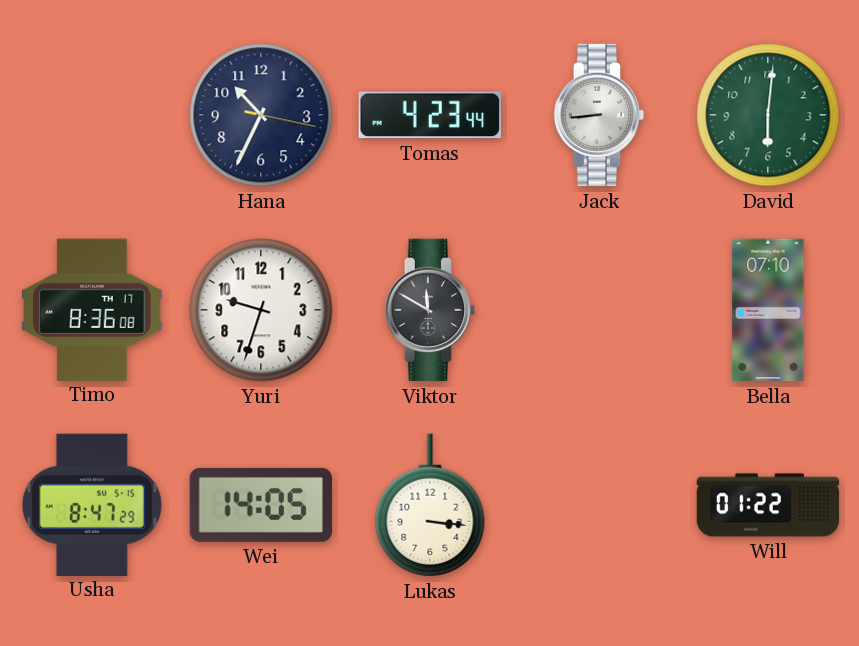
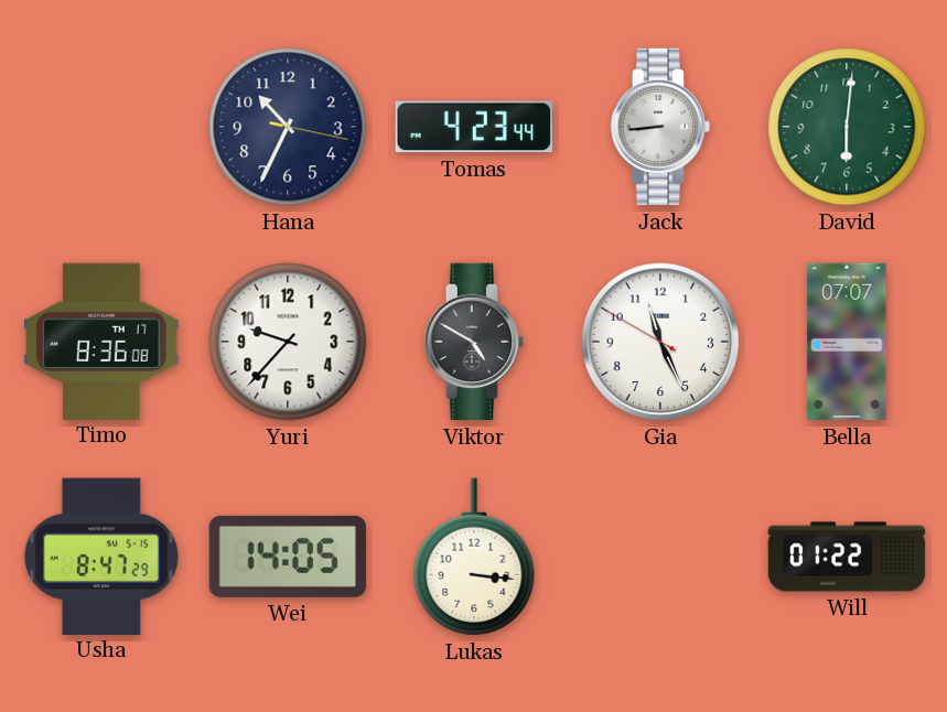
Yuri: 9:33 -> 9:37 (288, 342)
Viktor: 11:50 -> 4:50 (474, 342)
Gia: none -> 11:25 (660, 342)
Bella: 07:10 -> 07:07 (847, 342)
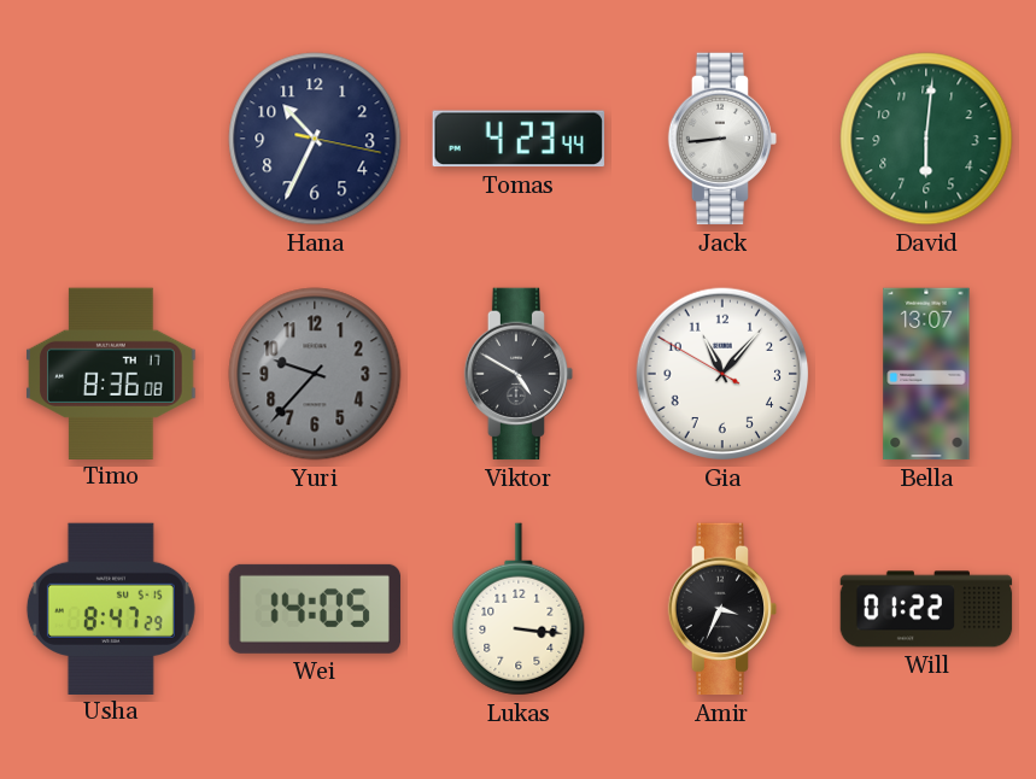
Yuri dial: white -> grey (315, 374)
Gia: 11:25 -> 11:06 (722, 374)
Bella: 07:07 -> 13:07 (926, 374)
Amir: none -> 3:34 (722, 609)
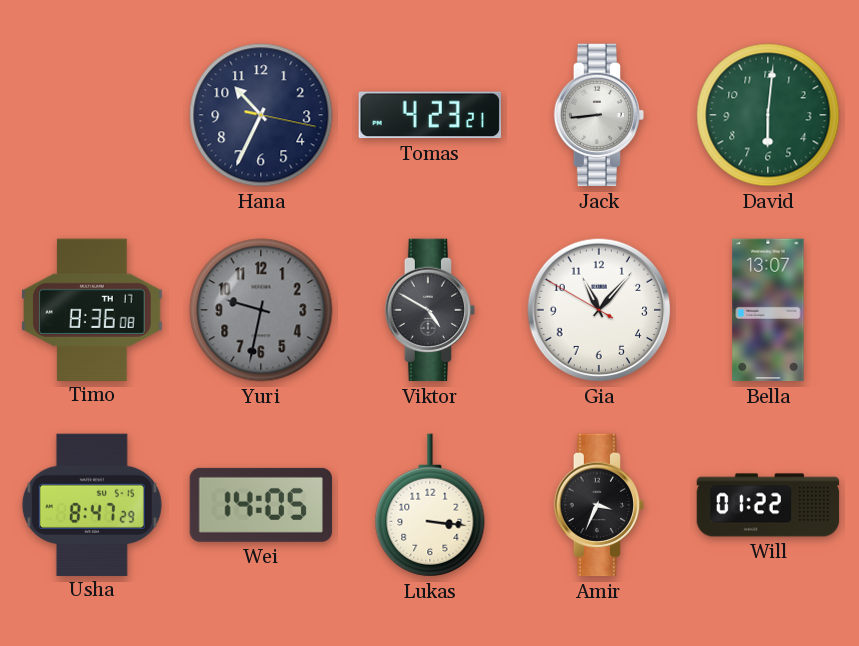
Tomas: 4:23:44 -> 4:23:21 (430, 115)
Yuri: 9:37 -> 9:32 (261, 310)
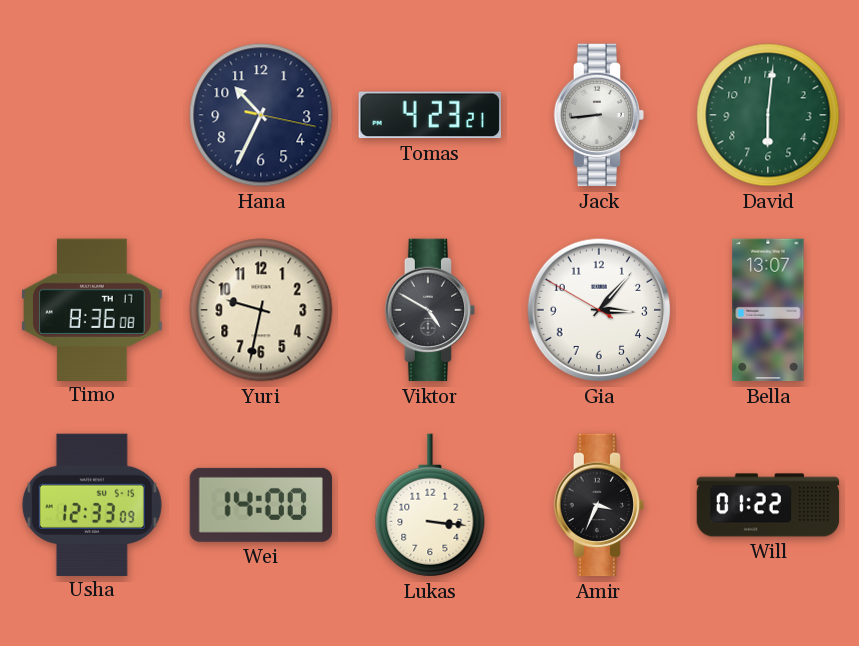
Yuri dial: grey -> cream (261, 310)
Gia: 11:06 -> 3:06 (599, 310)
Usha: 8:47 -> 12:33 (92, 504)
Wei: 14:05 -> 14:00 (260, 505)
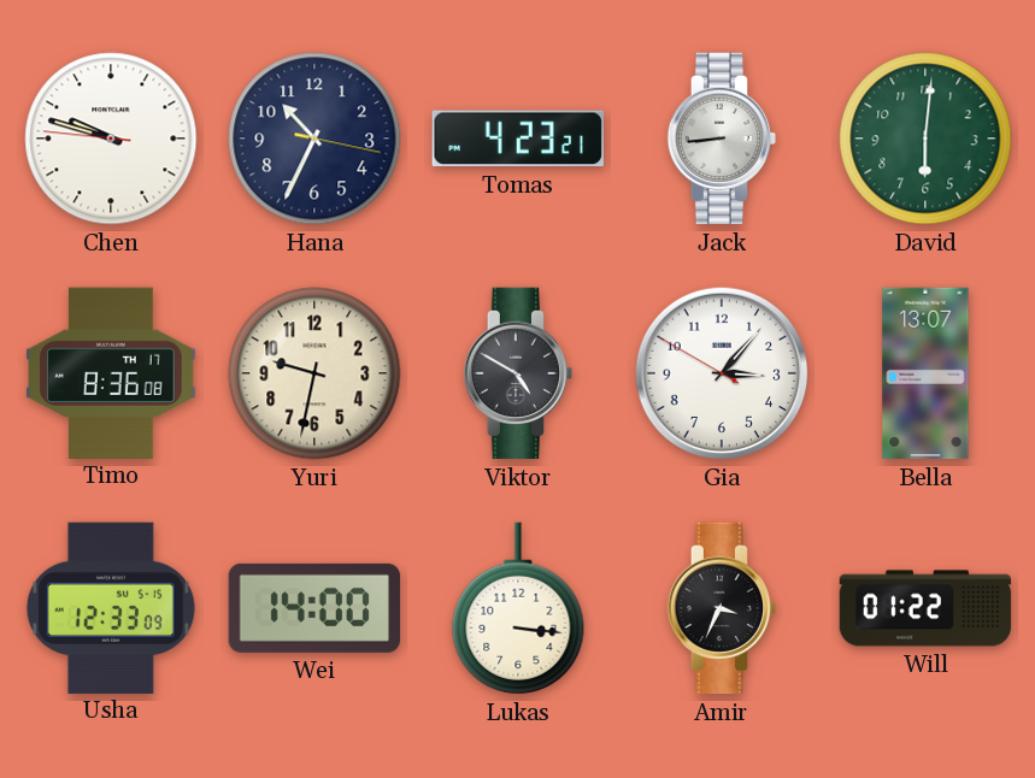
Chen: none -> 9:47 (111, 138)
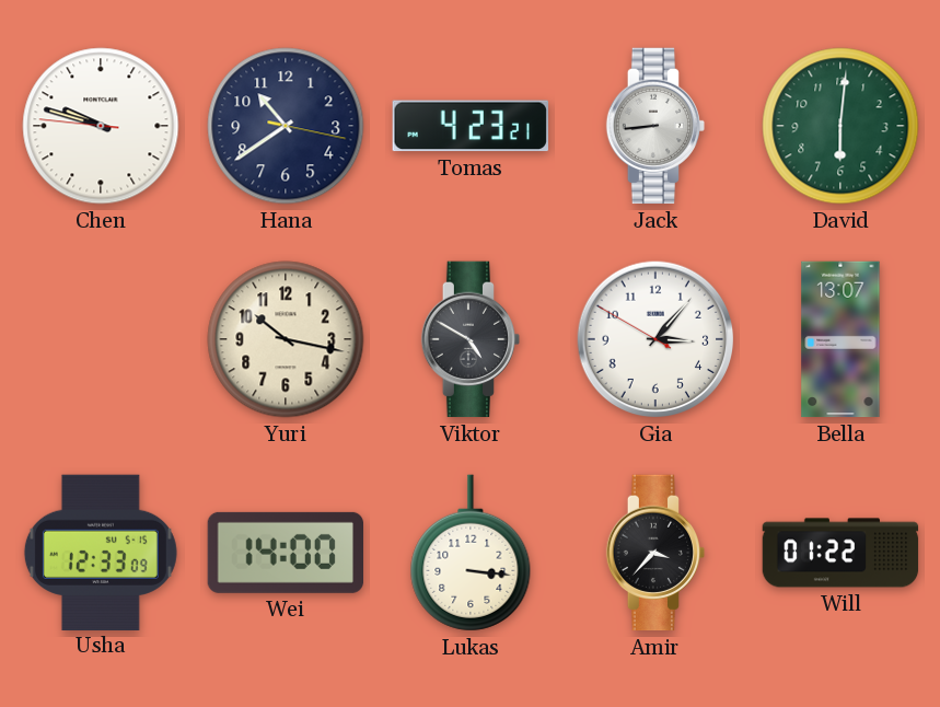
Hana: 10:34 -> 10:39 (286, 126)
Timo: 8:36 -> none (112, 372)
Yuri: 9:32 -> 10:17 (286, 339)
Amir: 3:34 -> 3:37 (655, 553)
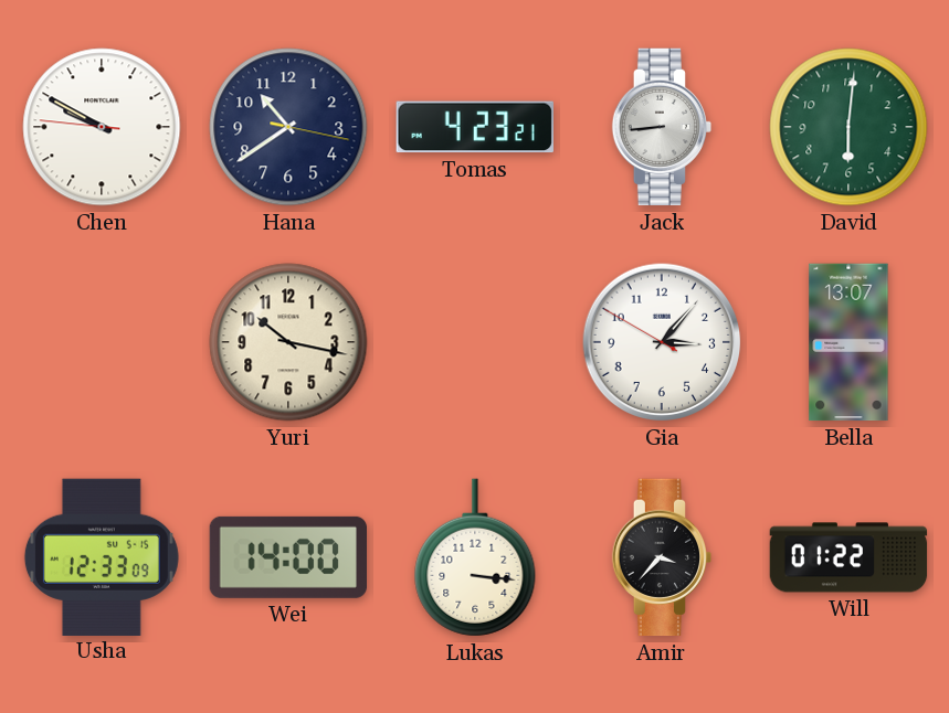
Chen: 9:47 -> 9:49 (102, 127)
Viktor: 4:50 -> none (471, 339)
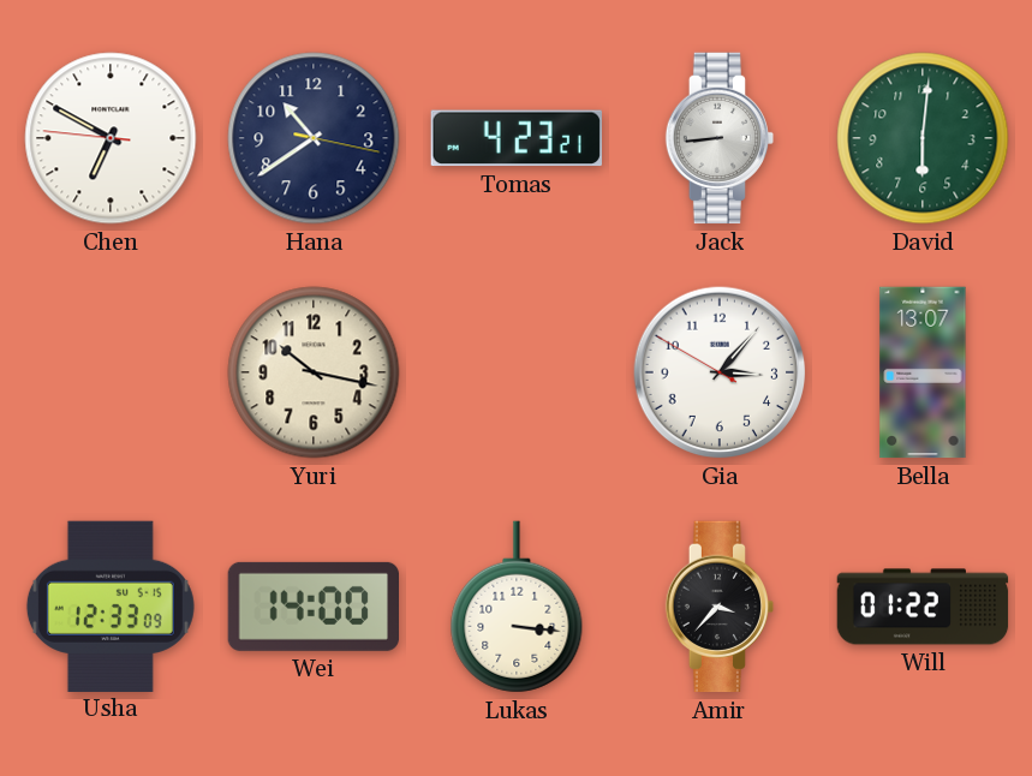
Chen: 9:49 -> 6:49 (111, 138)
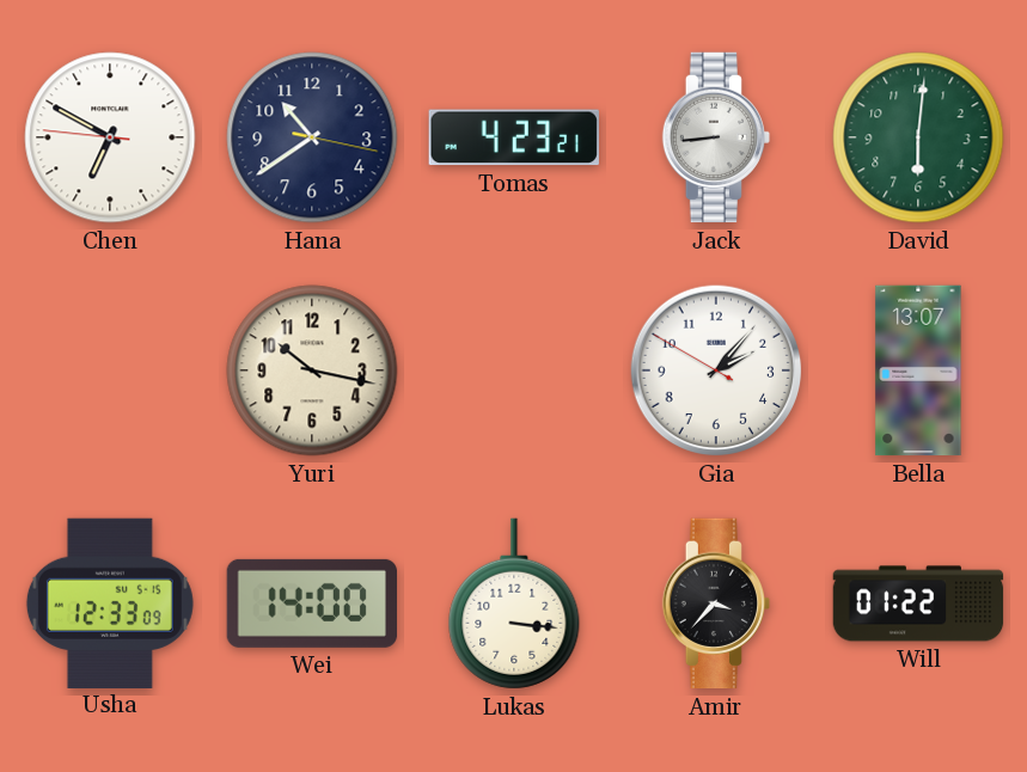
Gia: 3:06 -> 2:06 (716, 370)
